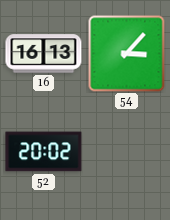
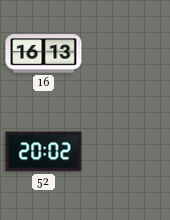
54: 3:07 -> none (127, 54)
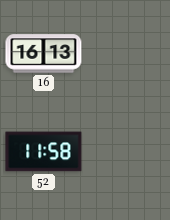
52: 20:02 -> 11:58 (44, 152)
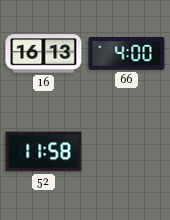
66: none -> 4:00 (127, 54)
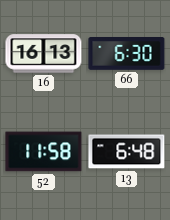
66: 4:00 -> 6:30 (127, 54)
13: none -> 6:48 (127, 152)
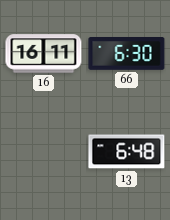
16: 16:13 -> 16:11 (44, 54)
52: 11:58 -> none (44, 152)
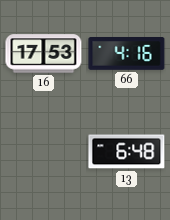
16: 16:11 -> 17:53 (44, 54)
66: 6:30 -> 4:16 (127, 54)
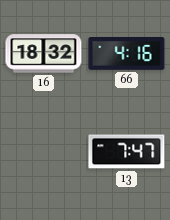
16: 17:53 -> 18:32 (44, 54)
13: 6:48 -> 7:47 (127, 152)
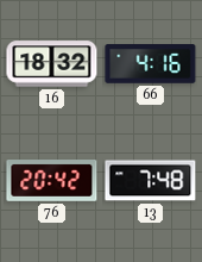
76: none -> 20:42 (52, 181)
13: 7:47 -> 7:48 (151, 181)
